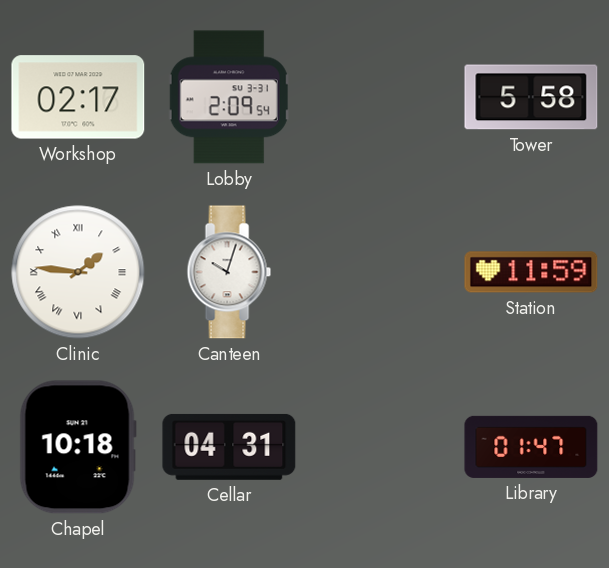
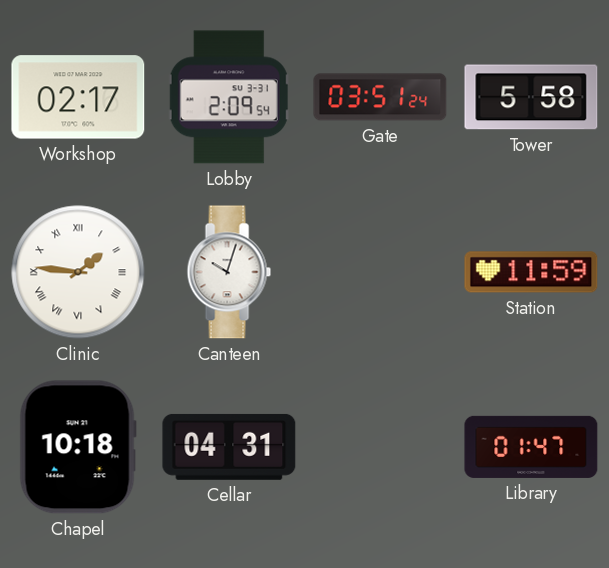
Gate: none -> 03:51 (380, 97)
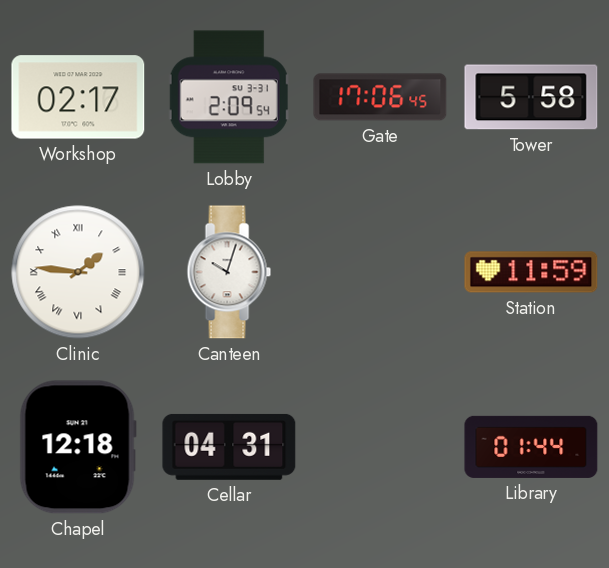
Gate: 03:51 -> 17:06 (380, 97)
Chapel: 10:18 -> 12:18 (78, 447)
Library: 01:47 -> 01:44 (531, 447)
